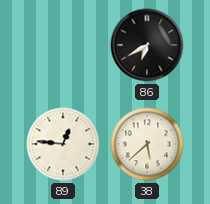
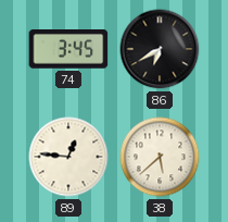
74: none -> 3:45 (68, 50)
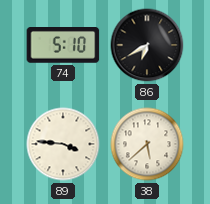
74: 3:45 -> 5:10 (63, 46)
89: 12:46 -> 3:46 (63, 144)
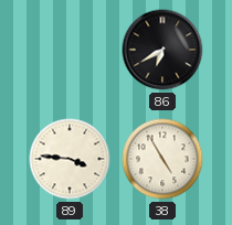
74: 5:10 -> none (63, 46)
38: 5:38 -> 4:55 (162, 159)
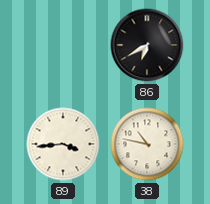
89: 3:46 -> 3:44 (63, 144)
38: 4:55 -> 10:47 (147, 144)
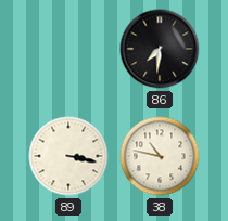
86: 6:40 -> 7:31 (160, 49)
89: 3:44 -> 3:17 (68, 156)
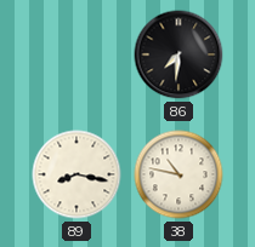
89: 3:17 -> 8:17 (76, 174)
